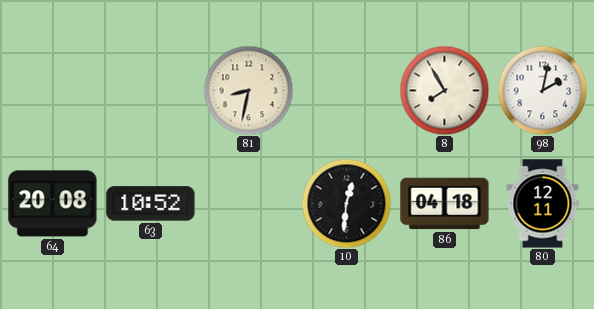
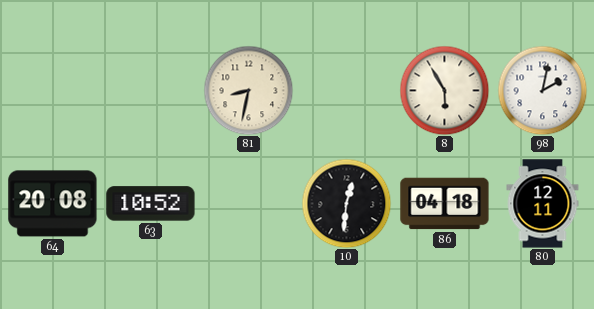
8: 7:55 -> 5:55 (444, 90)
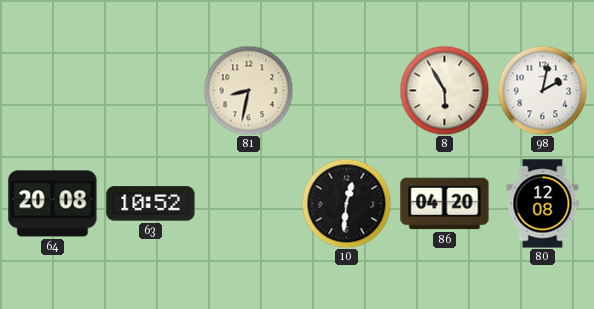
86: 04:18 -> 04:20 (445, 204)
80: 12:11 -> 12:08 (543, 204)
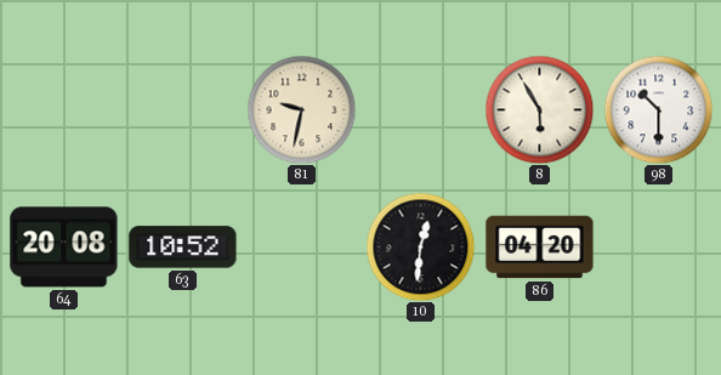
81: 8:32 -> 9:32 (301, 109)
98: 2:02 -> 10:30 (658, 109)
80: 12:08 -> none (543, 204)
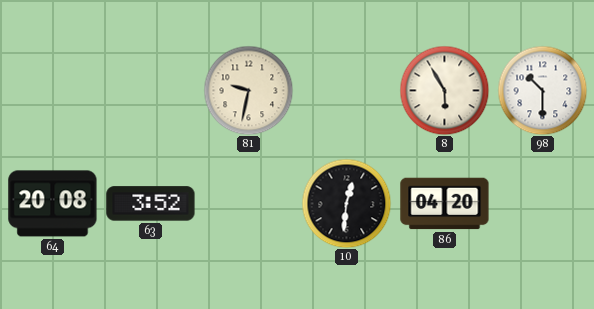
63: 10:52 -> 3:52 (151, 204)
